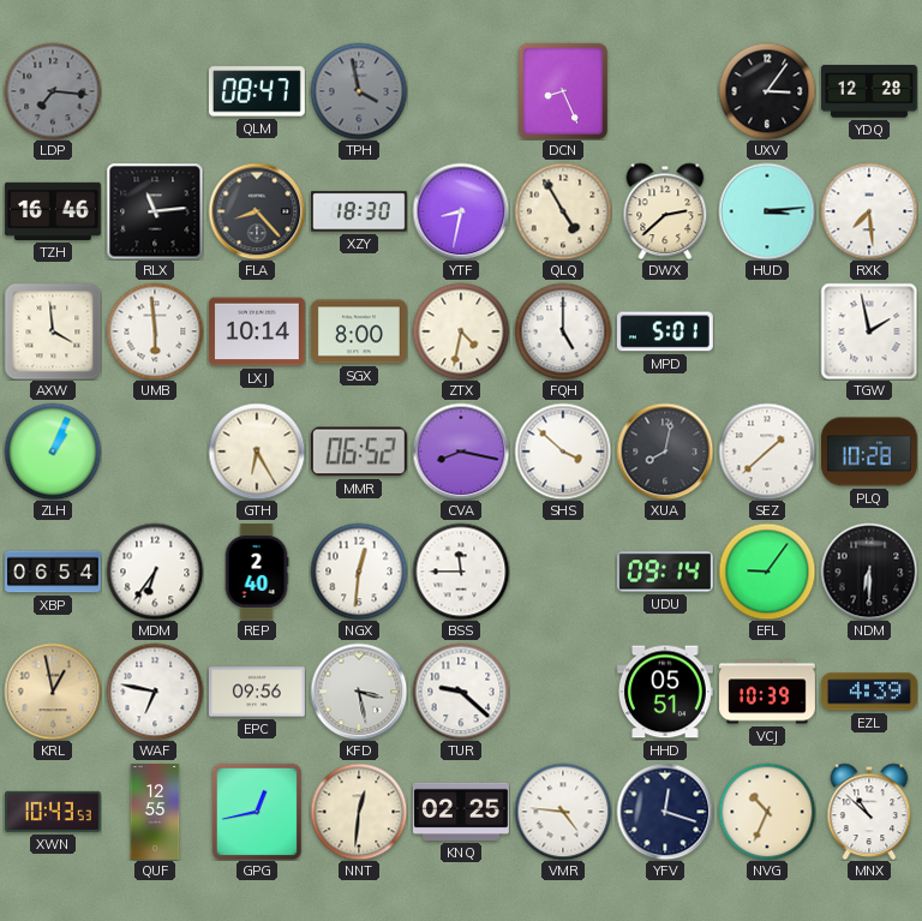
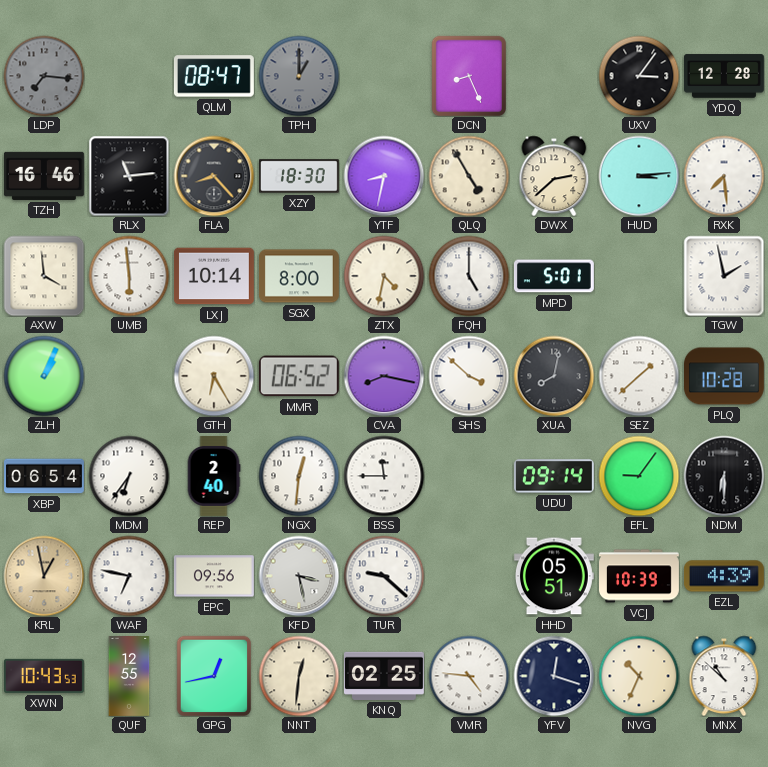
TPH: 3:58 -> 1:00 (299, 76)
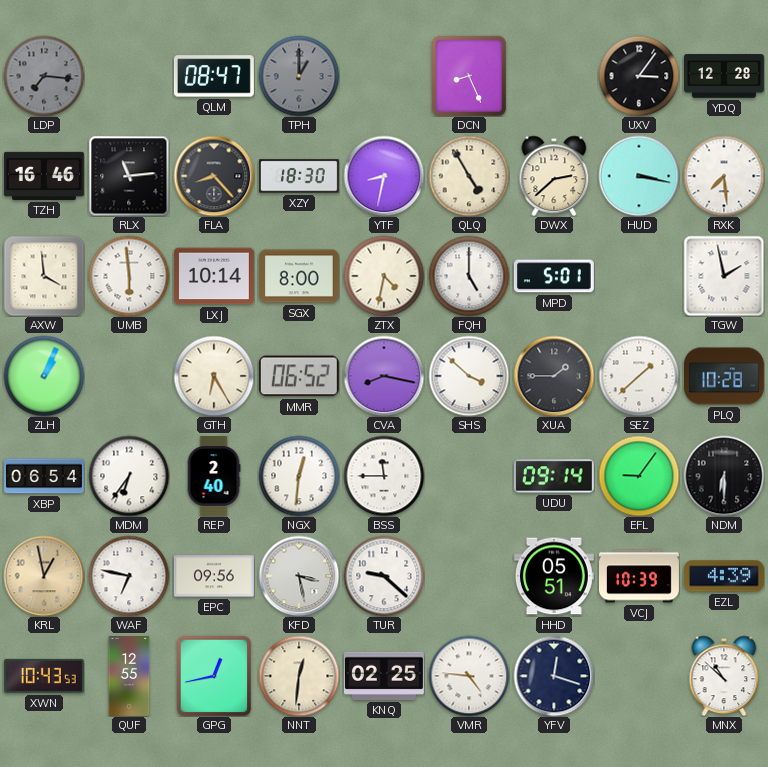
HUD: 3:14 -> 3:17 (639, 176)
XUA: 8:02 -> 1:45 (554, 376)
NVG: 10:34 -> none (639, 676)
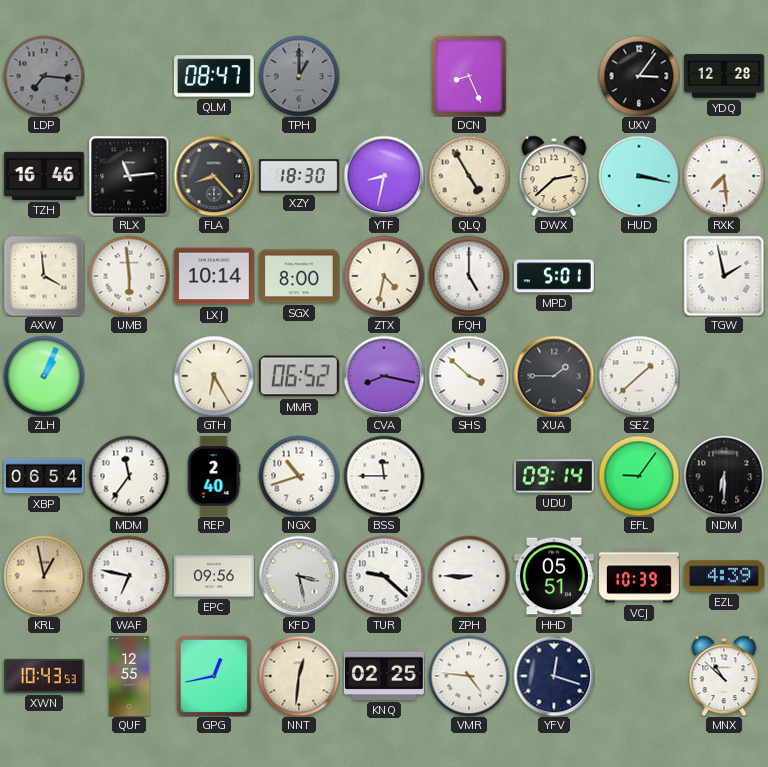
PLQ: 10:28 -> none (725, 376)
MDM: 6:36 -> 11:36 (129, 476)
NGX: 12:31 -> 10:42 (299, 476)
ZPH: none -> 8:45 (469, 576)
